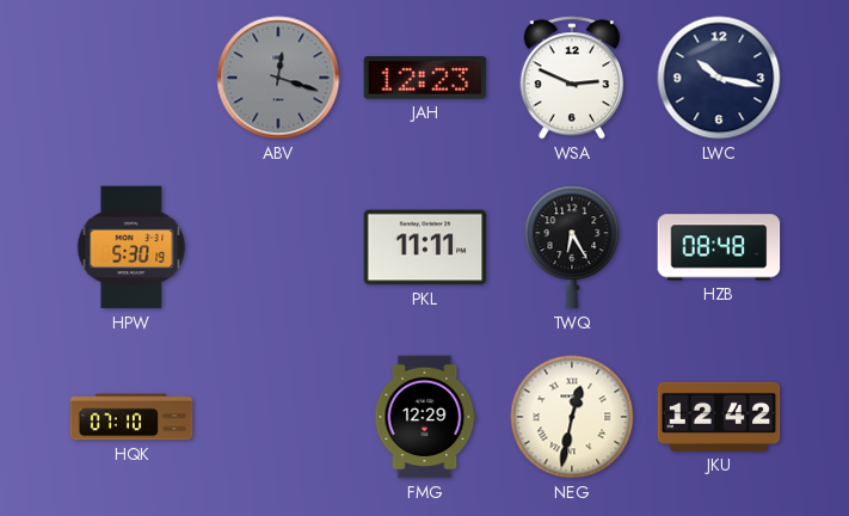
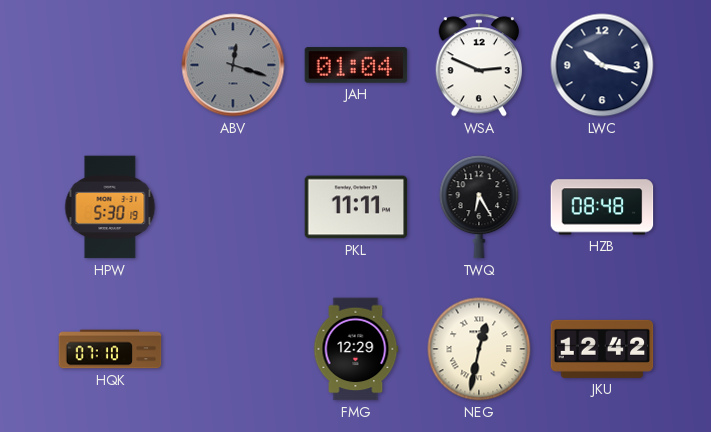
JAH: 12:23 -> 01:04 (356, 65)
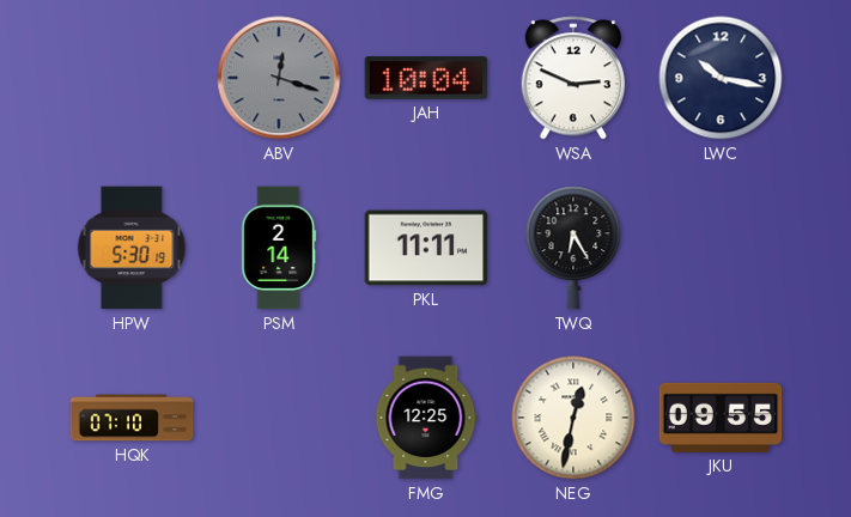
JAH: 01:04 -> 10:04 (426, 78)
PSM: none -> 2:14 (279, 248)
HZB: 08:48 -> none (602, 207)
FMG: 12:29 -> 12:25 (426, 418)
JKU: 12:42 -> 09:55 (721, 418)
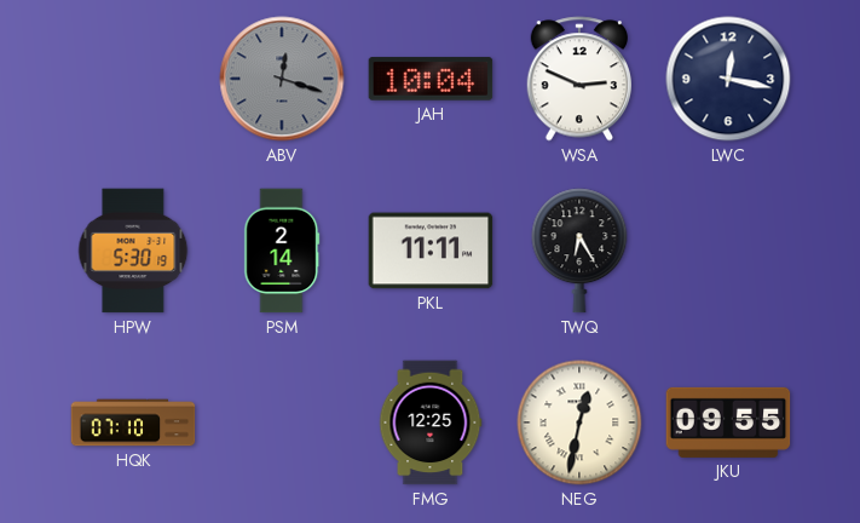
LWC: 10:17 -> 12:17 (728, 79)
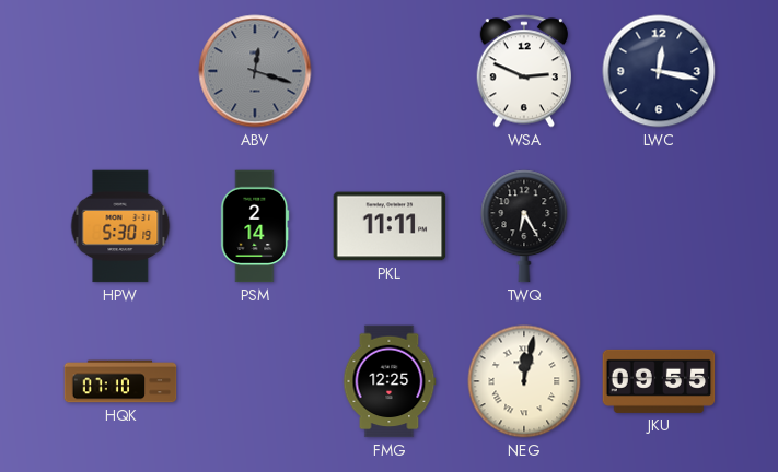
JAH: 10:04 -> none (431, 79)
NEG: 12:32 -> 12:02 (524, 381)
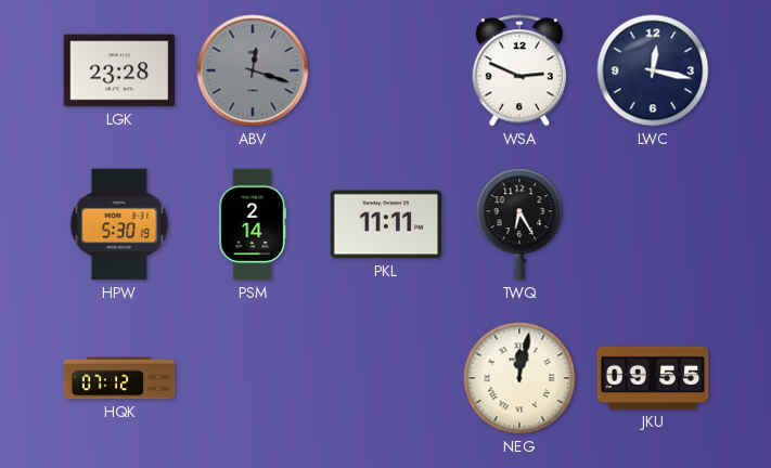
LGK: none -> 23:28 (119, 70)
HQK: 07:10 -> 07:12 (119, 378)
FMG: 12:25 -> none (390, 381)
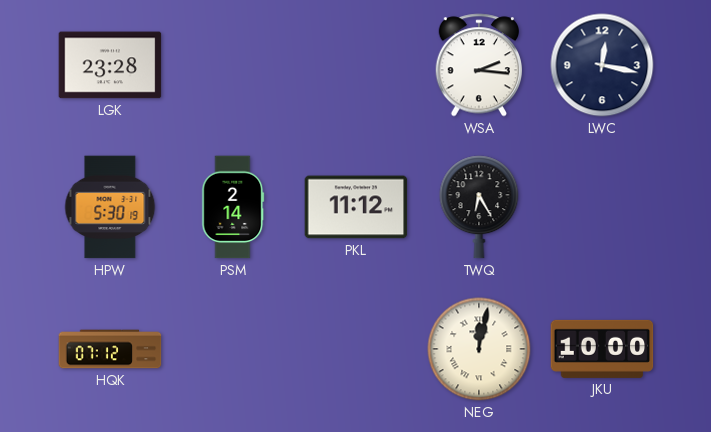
ABV: 12:18 -> none (253, 70)
WSA: 2:49 -> 2:16 (479, 65)
PKL: 11:11 -> 11:12 (356, 207)
JKU: 09:55 -> 10:00 (602, 349)
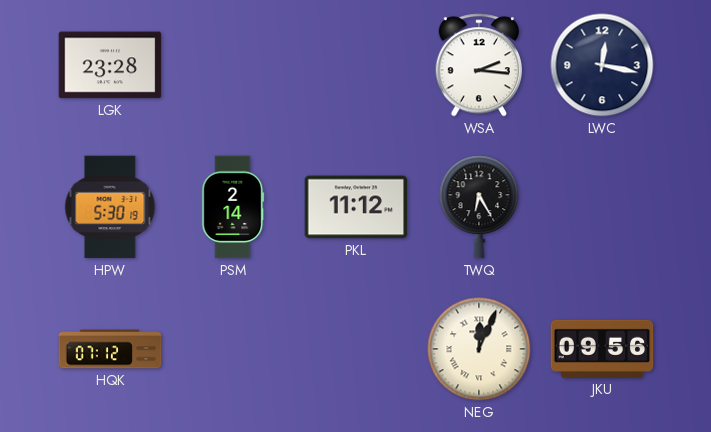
NEG: 12:02 -> 12:04 (479, 349)
JKU: 10:00 -> 09:56 (602, 349)
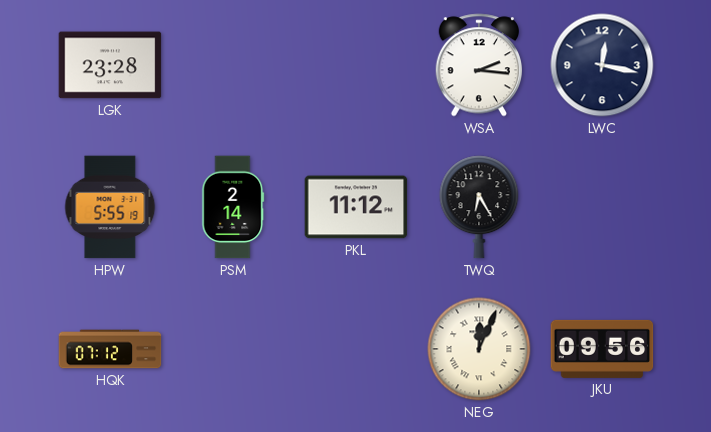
HPW: 5:30 -> 5:55 (110, 207)
